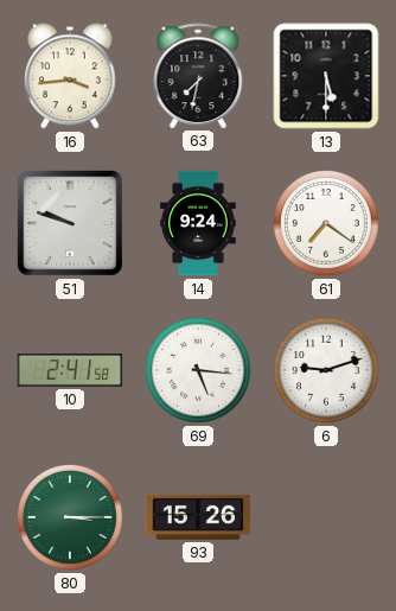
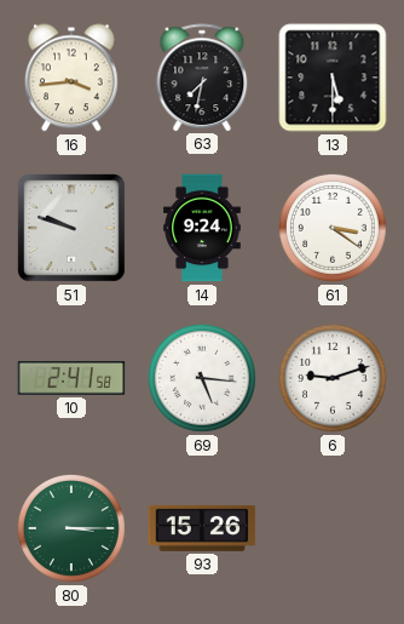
61: 7:21 -> 3:21 (333, 228)
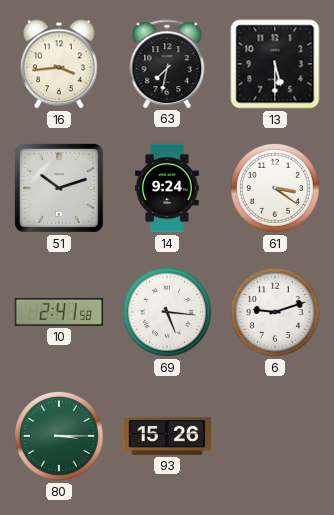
51: 9:48 -> 10:12 (60, 189)
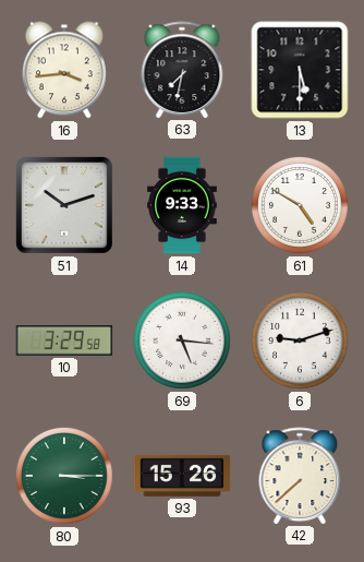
14: 9:24 -> 9:33 (183, 205)
61: 3:21 -> 4:50 (300, 205)
10: 2:41 -> 3:29 (64, 342)
42: none -> 7:38 (300, 476)
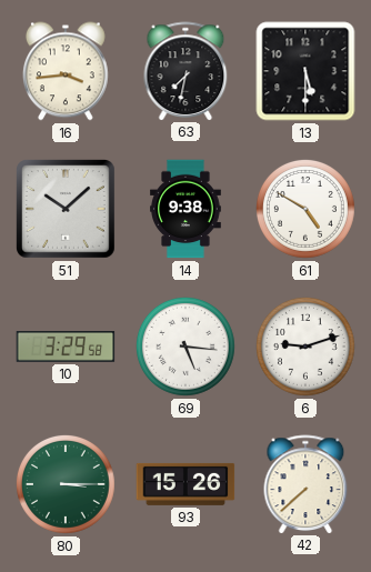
51: 10:12 -> 10:08 (67, 210)
14: 9:33 -> 9:38 (187, 209)
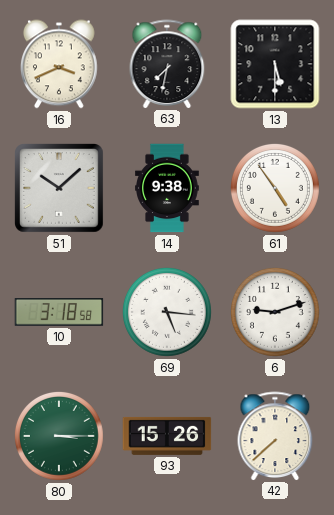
16: 3:44 -> 3:41 (60, 64)
61: 4:50 -> 4:54 (275, 188)
10: 3:29 -> 3:18 (59, 313)
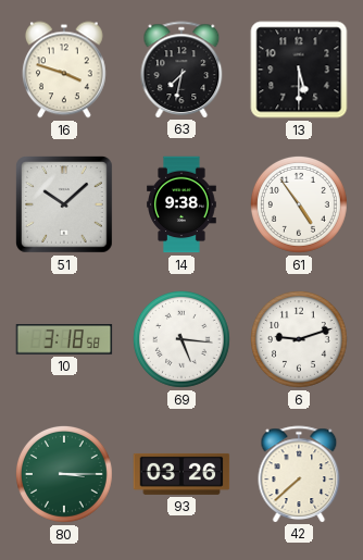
16: 3:41 -> 3:48 (65, 70)
93: 15:26 -> 03:26 (181, 474)
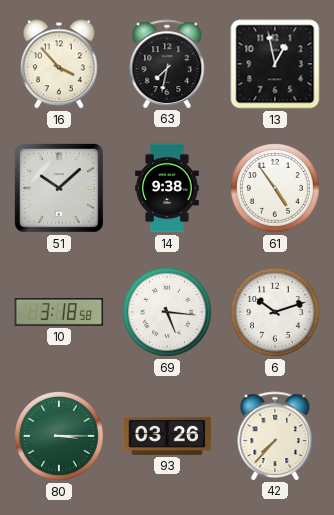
16: 3:48 -> 3:53 (60, 64)
13: 5:30 -> 12:58 (275, 64)
6: 9:12 -> 10:12 (275, 312)
42: 7:38 -> 7:37 (275, 436)
